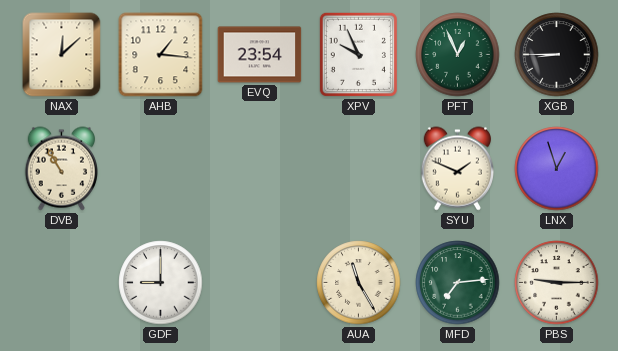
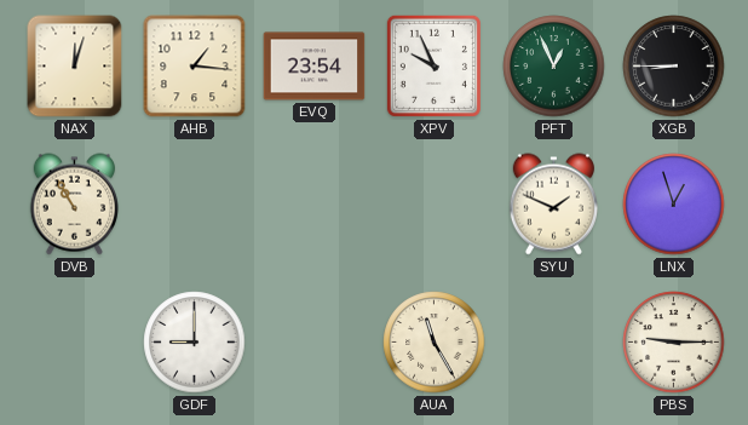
NAX: 12:08 -> 12:03 (75, 67)
MFD: 7:14 -> none (458, 283)
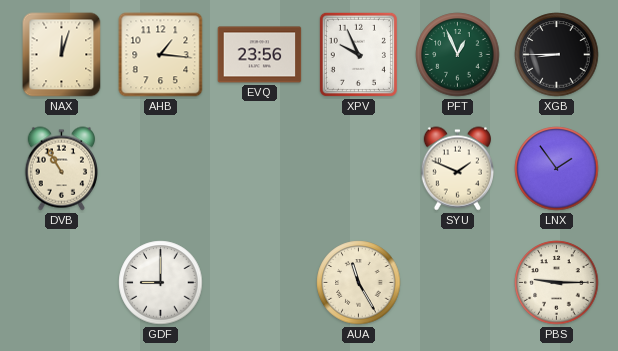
EVQ: 23:54 -> 23:56 (260, 55)
LNX: 12:57 -> 1:54 (557, 169)
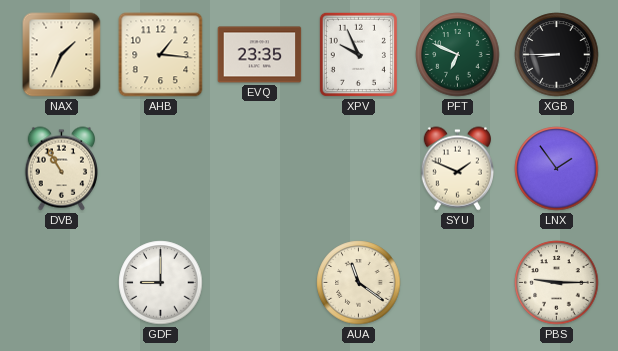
NAX: 12:03 -> 1:34 (62, 55)
EVQ: 23:56 -> 23:35 (260, 55)
PFT: 12:56 -> 6:49 (458, 55)
AUA: 11:25 -> 11:21 (359, 283)
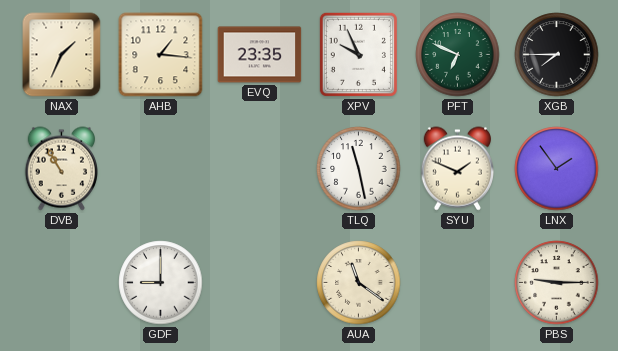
XGB: 8:45 -> 7:45 (557, 55)
TLQ: none -> 11:28 (359, 169)
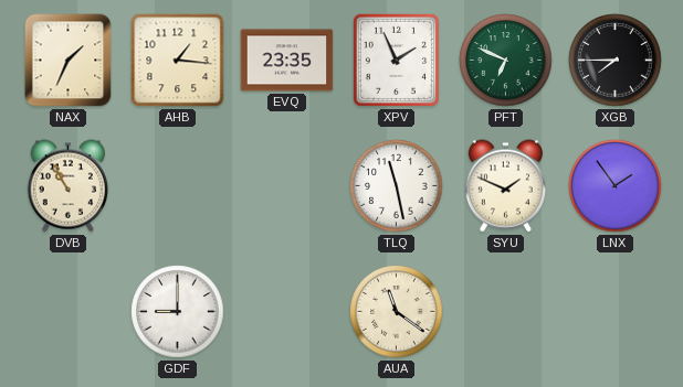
XPV: 9:56 -> 1:56 (396, 60)
PBS: 9:15 -> none (557, 283)
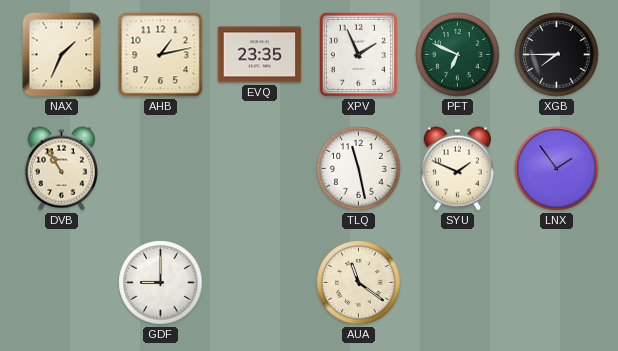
AHB: 1:16 -> 1:13 (161, 55)
